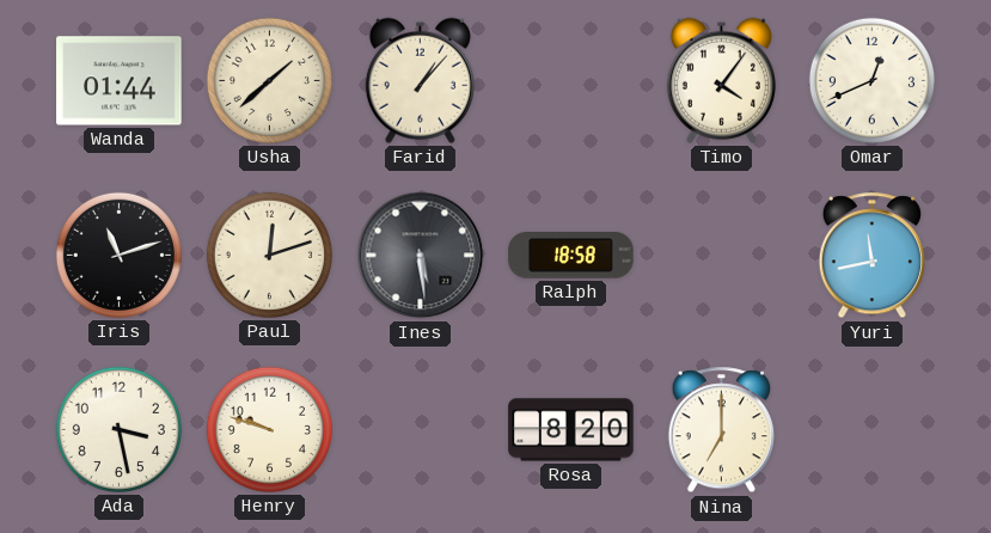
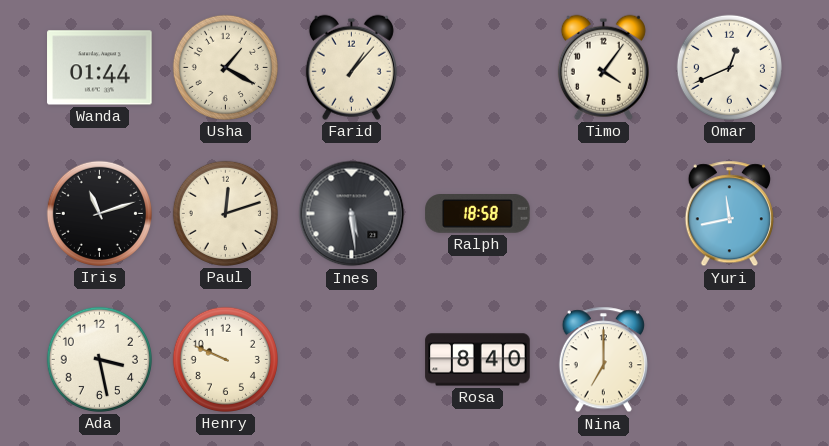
Usha: 1:38 -> 1:20 (225, 67)
Henry: 9:48 -> 9:49 (225, 359)
Rosa: 8:20 -> 8:40 (478, 360)
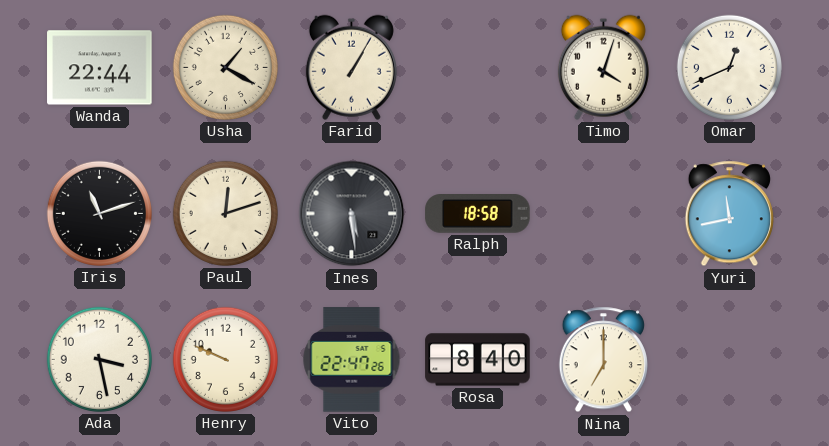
Wanda: 01:44 -> 22:44 (100, 68)
Farid: 1:07 -> 1:05 (351, 67)
Timo: 4:06 -> 4:03 (603, 67)
Vito: none -> 22:47 (352, 360)
